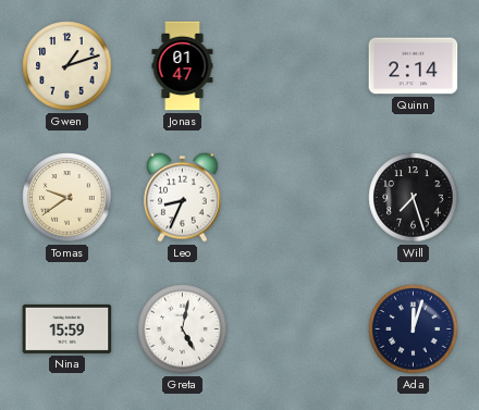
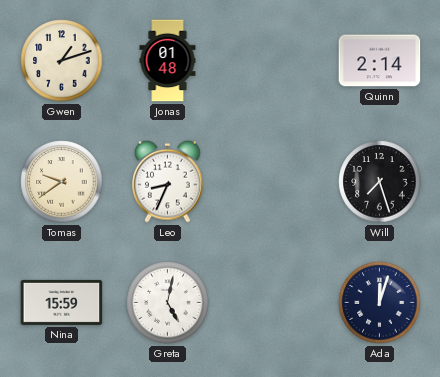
Jonas: 01:47 -> 01:48 (168, 61)
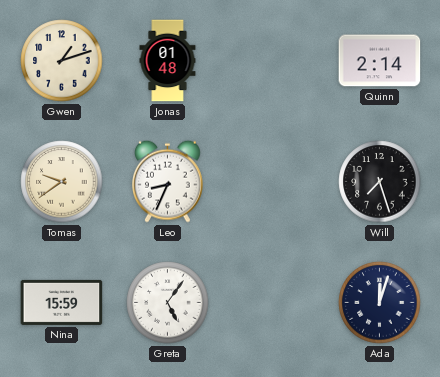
Greta: 5:02 -> 5:06 (168, 303)
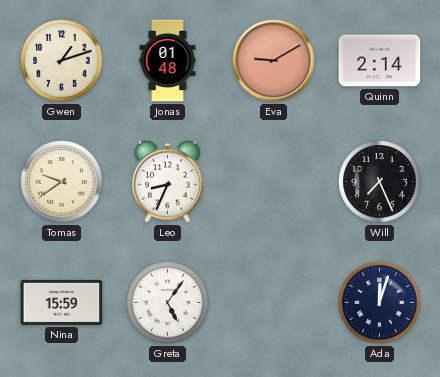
Eva: none -> 9:10 (274, 61)
Will: 7:27 -> 7:26 (380, 182)
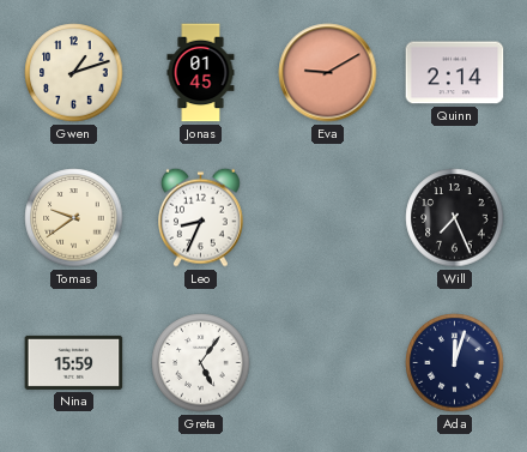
Jonas: 01:48 -> 01:45 (201, 73)
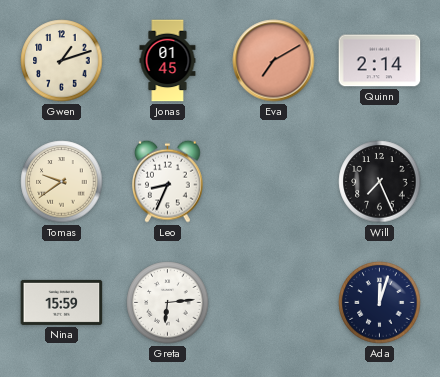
Eva: 9:10 -> 7:10 (274, 61)
Greta: 5:06 -> 6:14 (168, 303)
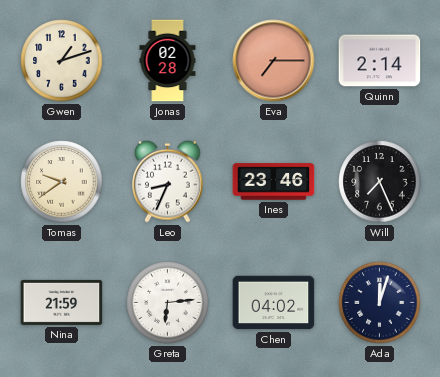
Jonas: 01:45 -> 02:28 (168, 61)
Eva: 7:10 -> 7:15 (274, 61)
Ines: none -> 23:46 (274, 182)
Nina: 15:59 -> 21:59 (62, 302)
Chen: none -> 04:02 (274, 303)
